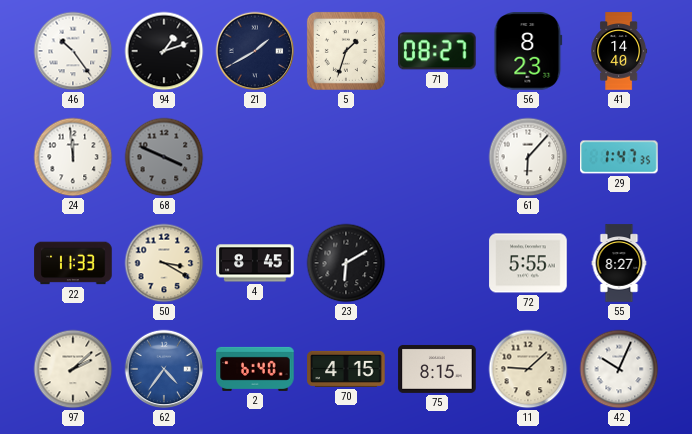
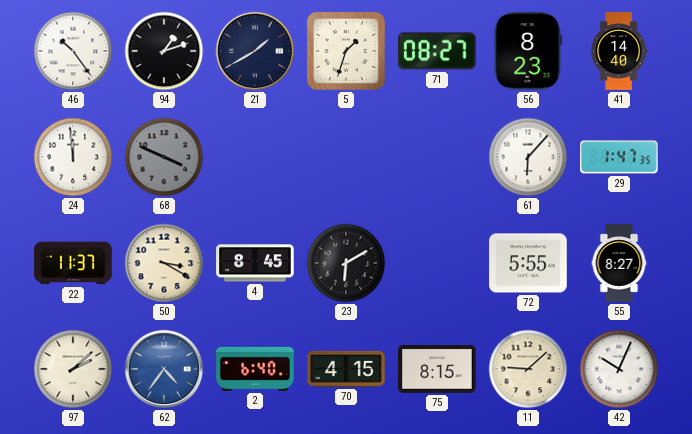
22: 11:33 -> 11:37 (73, 263)
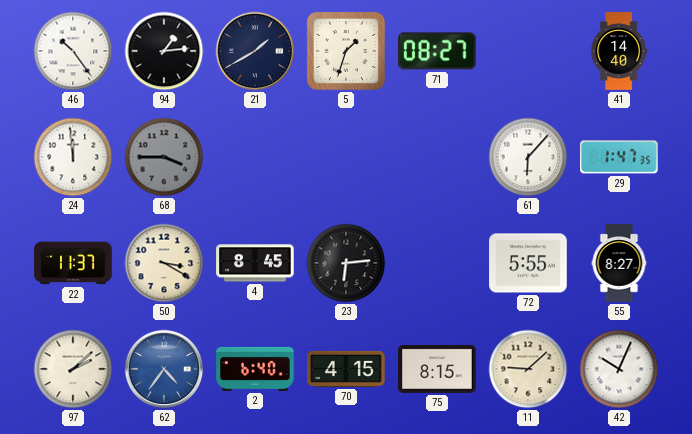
94: 1:12 -> 1:14 (164, 51)
56: 8:23 -> none (528, 51)
68: 3:49 -> 3:45 (164, 157)
23: 6:10 -> 6:14 (346, 263)
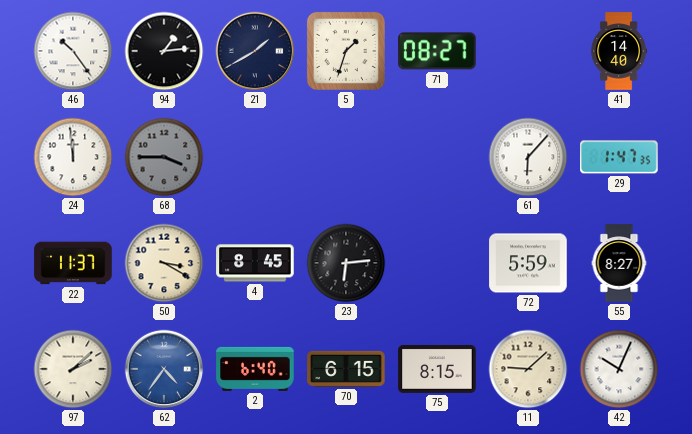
72: 5:55 -> 5:59 (528, 263)
70: 4:15 -> 6:15 (346, 369)
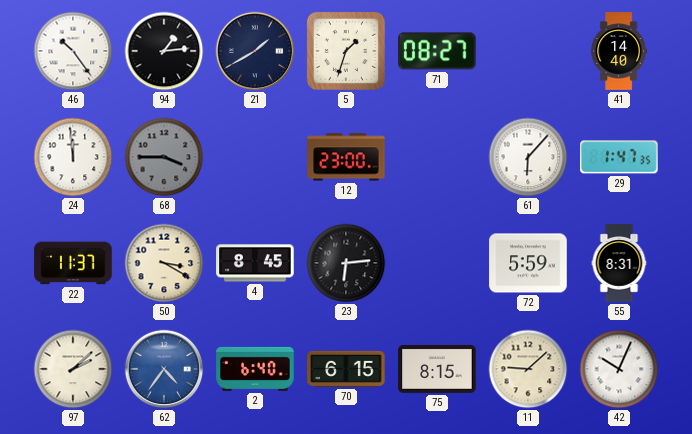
12: none -> 23:00 (346, 157)
55: 8:27 -> 8:31 (619, 263)
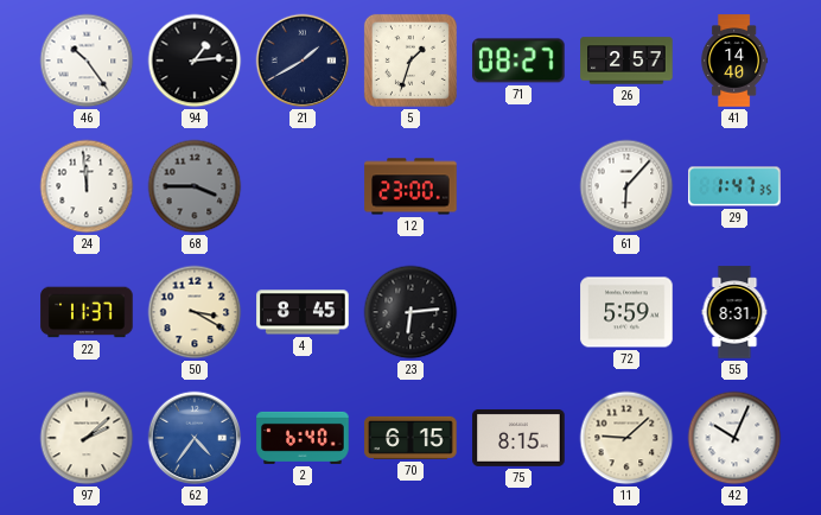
26: none -> 2:57 (626, 61)
